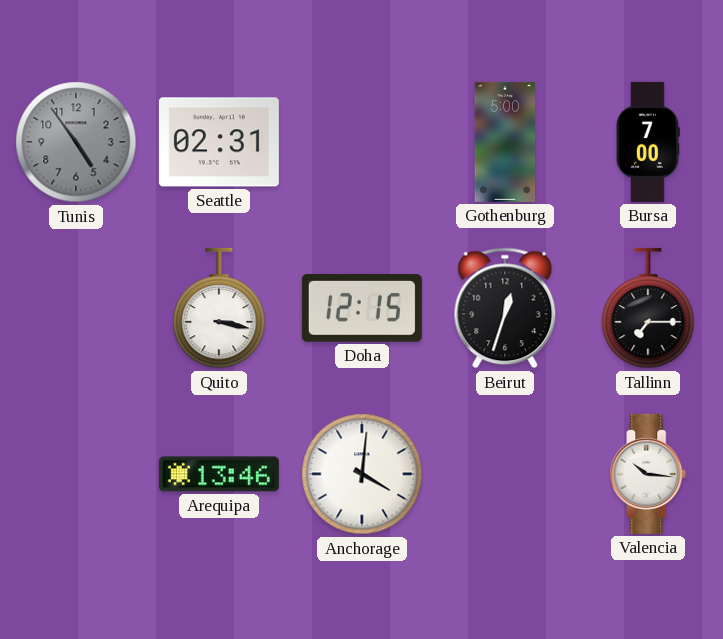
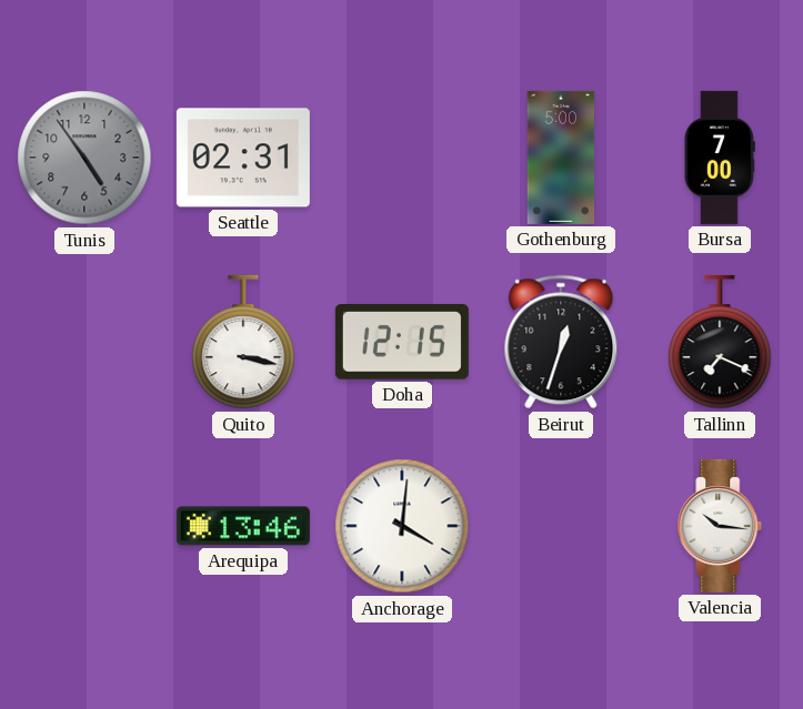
Tallinn: 7:15 -> 7:19 (720, 342)
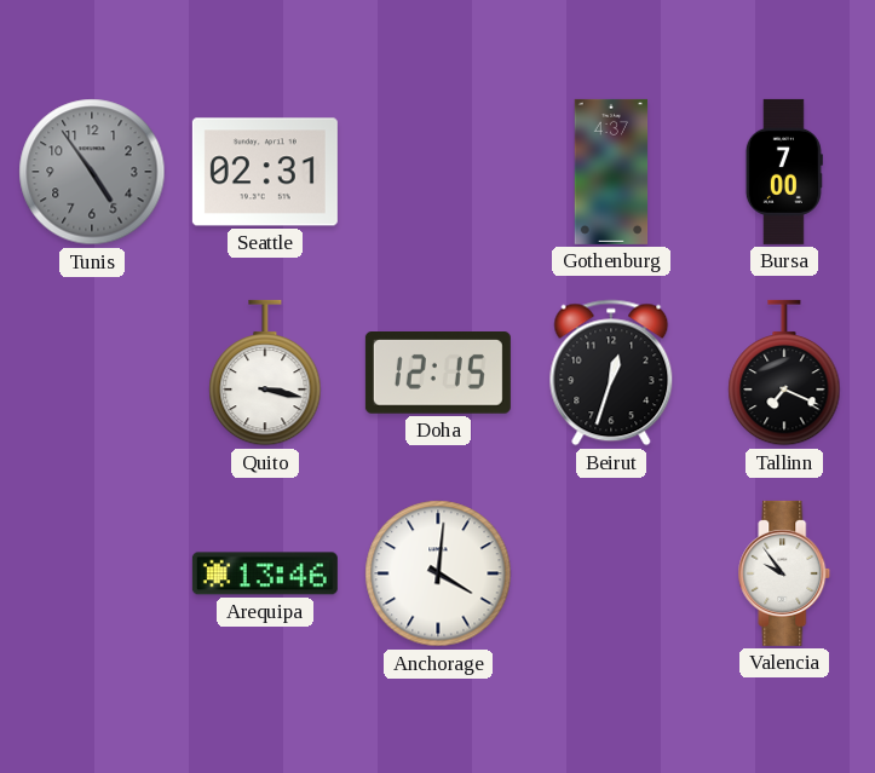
Gothenburg: 5:00 -> 4:37 (611, 172)
Valencia: 10:16 -> 9:54 (784, 573)
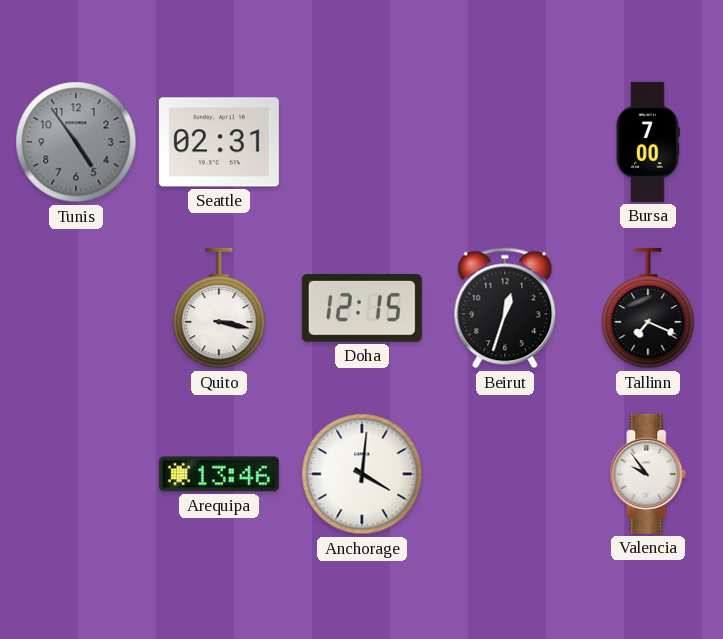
Gothenburg: 4:37 -> none (611, 172)
